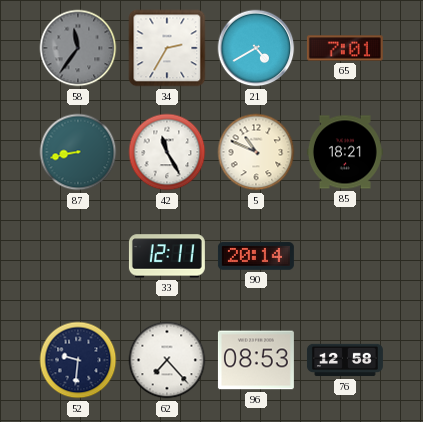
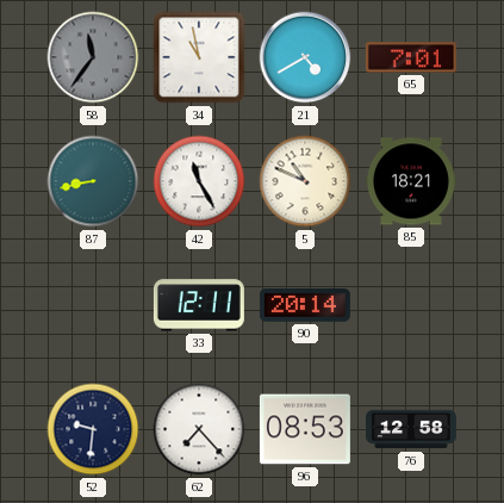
34: 2:35 -> 10:58 (199, 57)
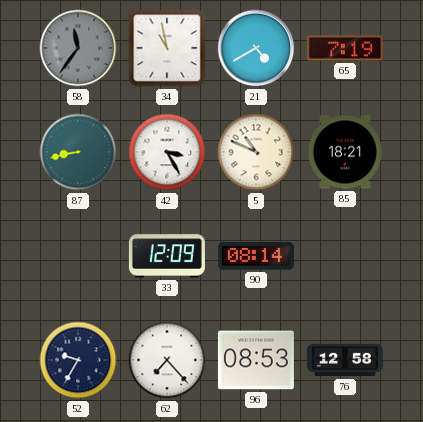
65: 7:01 -> 7:19 (345, 48)
42: 11:25 -> 3:25 (167, 152)
33: 12:11 -> 12:09 (167, 256)
90: 20:14 -> 08:14 (256, 256)
52: 9:31 -> 9:35 (78, 360)
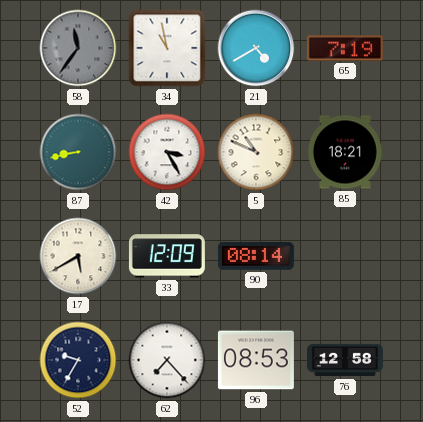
17: none -> 5:40 (78, 256)
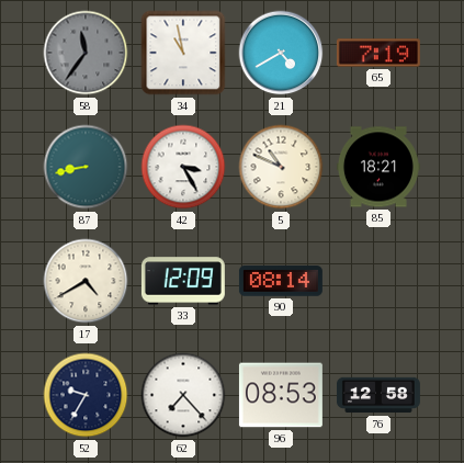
17: 5:40 -> 4:40 (86, 281)
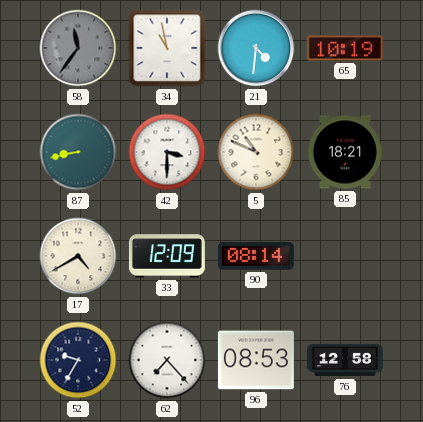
21: 4:40 -> 4:31 (256, 48)
65: 7:19 -> 10:19 (345, 48)
42: 3:25 -> 3:30 (167, 152)
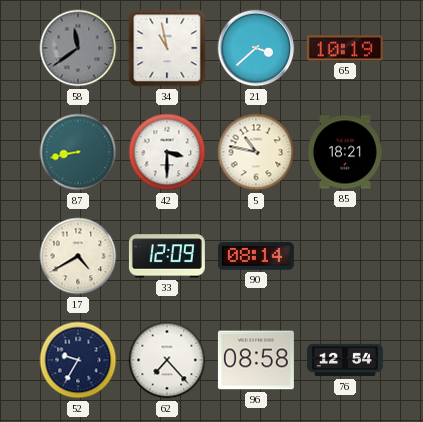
58: 11:36 -> 11:39 (78, 48)
21: 4:31 -> 3:38 (256, 48)
5: 10:49 -> 10:47 (256, 152)
96: 08:53 -> 08:58 (256, 360)
76: 12:58 -> 12:54 (345, 360)
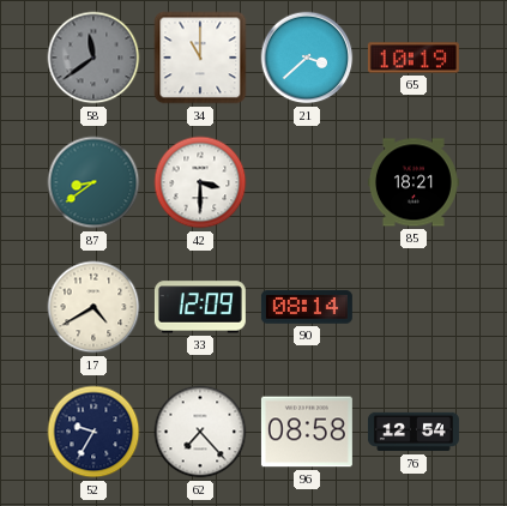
34: 10:58 -> 11:00 (200, 58)
87: 8:43 -> 8:39 (93, 182)
5: 10:47 -> none (256, 152)
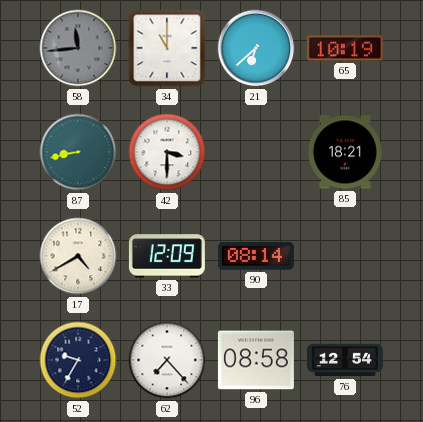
58: 11:39 -> 11:44 (78, 48)
21: 3:38 -> 6:38 (256, 48)
87: 8:39 -> 8:43 (78, 152)
